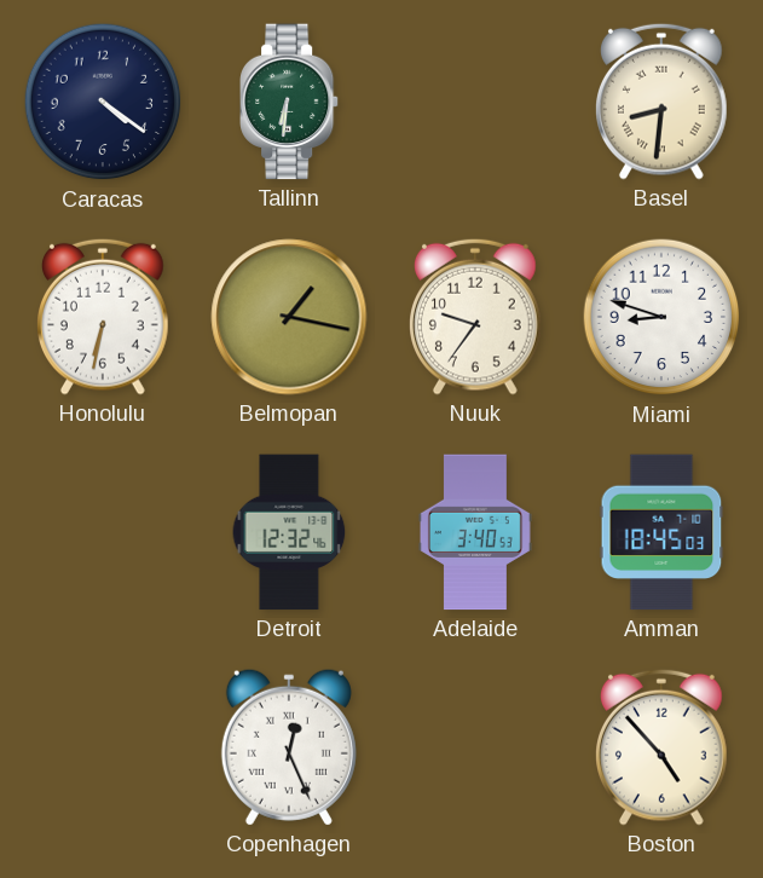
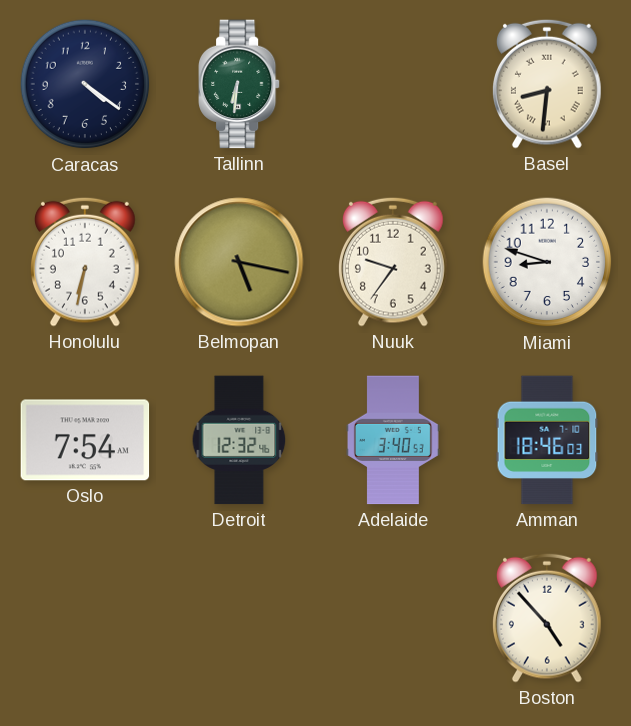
Belmopan: 1:17 -> 5:17 (239, 262)
Oslo: none -> 7:54 (85, 440)
Amman: 18:45 -> 18:46 (547, 440)
Copenhagen: 12:26 -> none (289, 747)
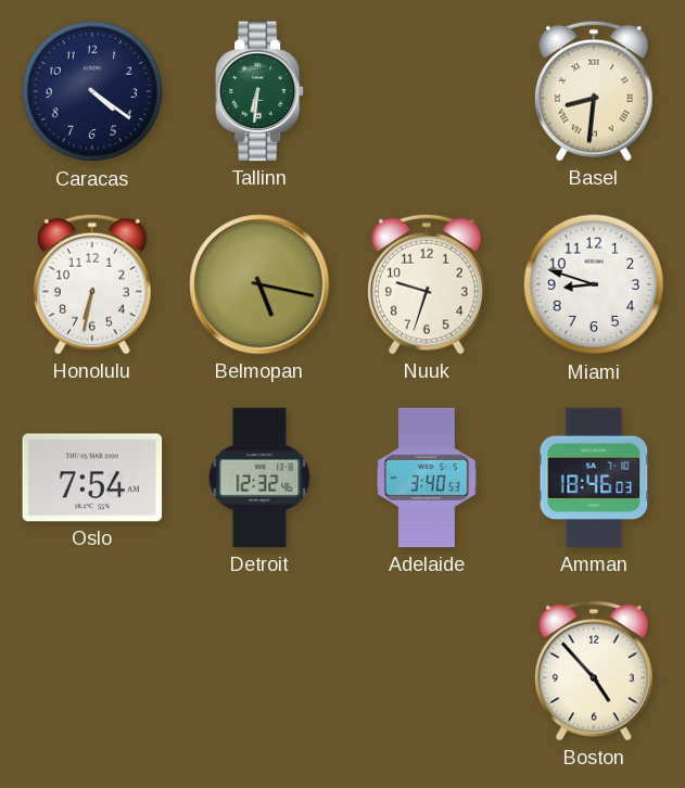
Nuuk: 9:36 -> 9:33 (428, 284)
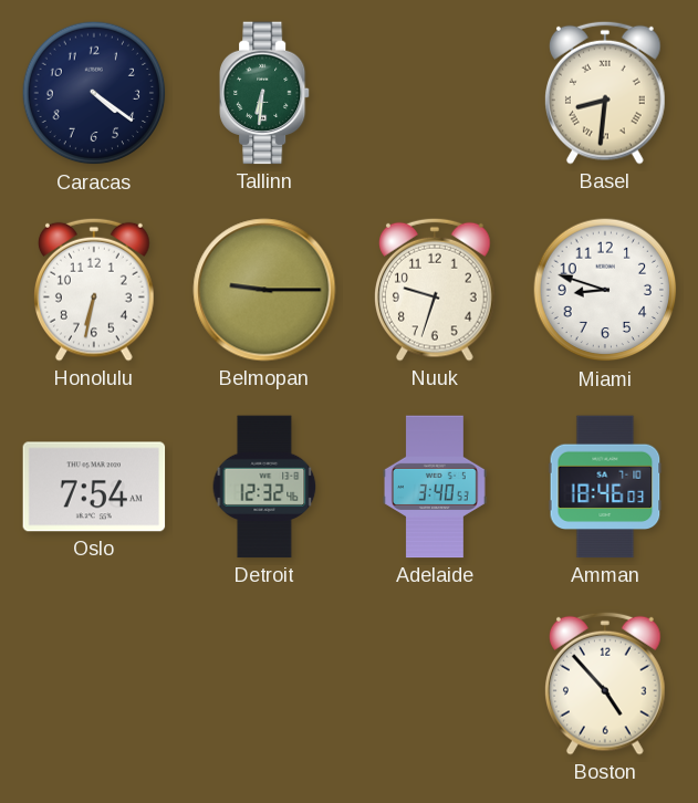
Belmopan: 5:17 -> 9:15 (264, 290)
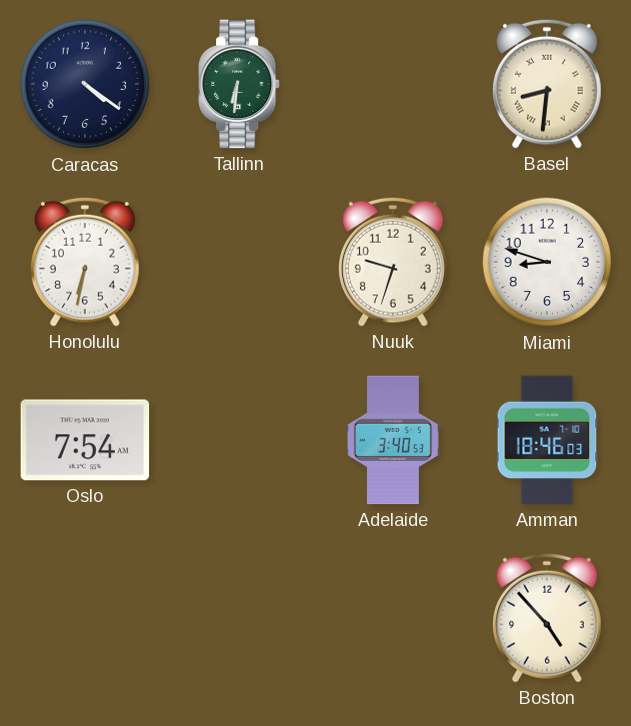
Belmopan: 9:15 -> none (264, 290)
Detroit: 12:32 -> none (264, 487)
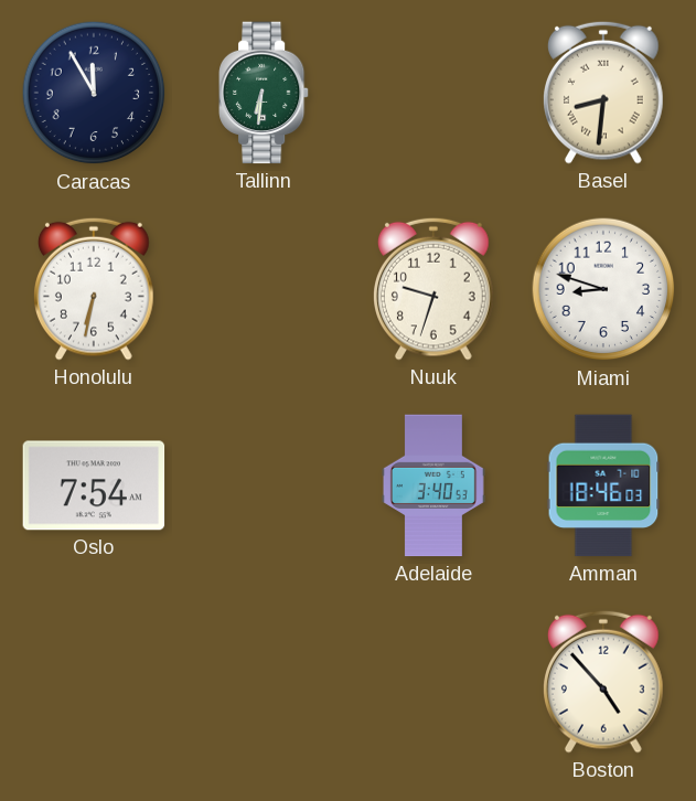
Caracas: 4:21 -> 11:55 (94, 93)
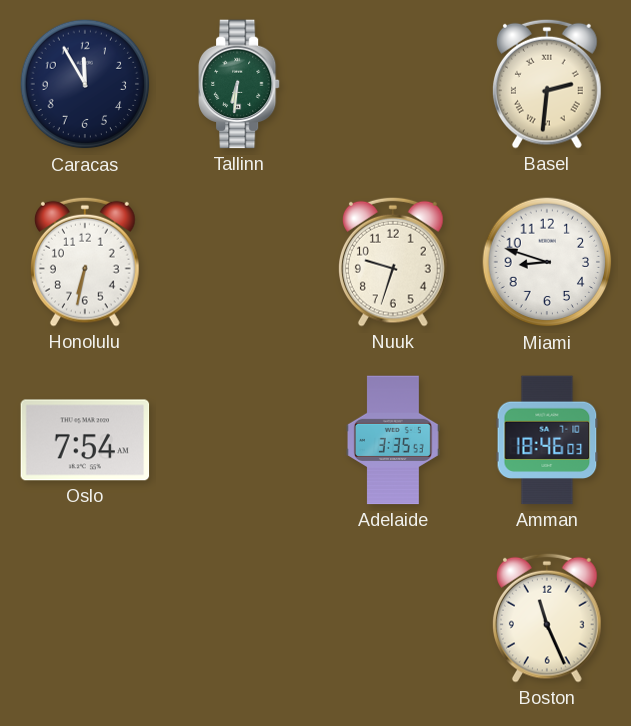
Basel: 8:31 -> 2:31 (548, 84)
Adelaide: 3:40 -> 3:35 (393, 440)
Boston: 4:53 -> 11:26 (548, 618)
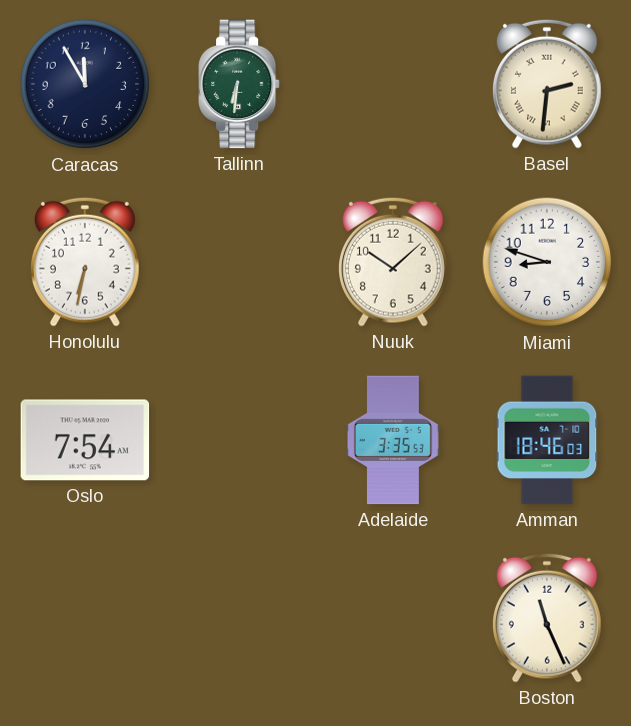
Nuuk: 9:33 -> 10:08 (394, 262)
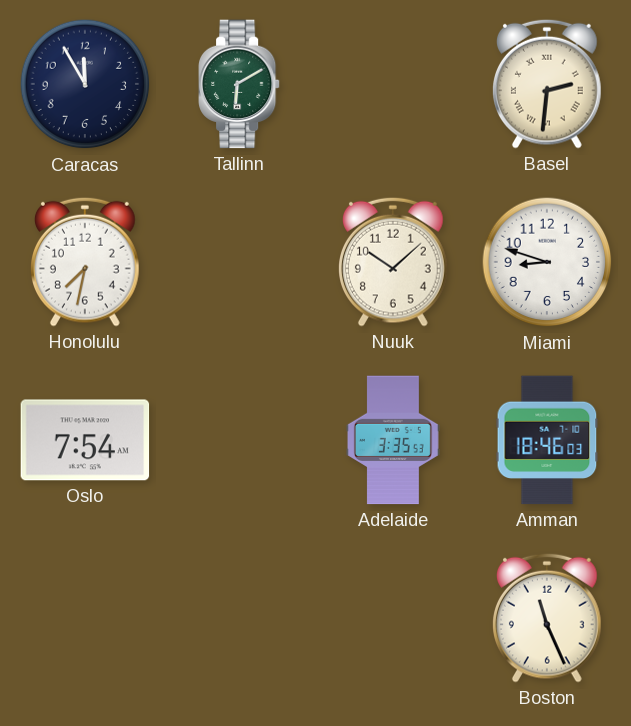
Tallinn: 6:31 -> 6:10 (240, 84)
Honolulu: 6:32 -> 7:32 (86, 262)
